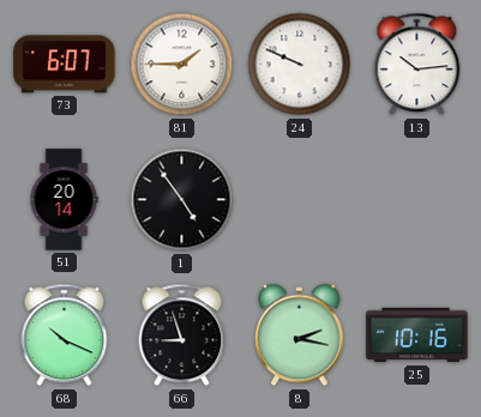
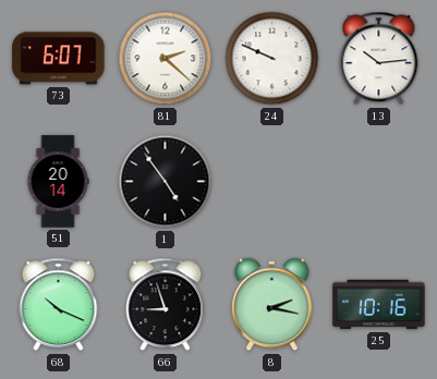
81: 1:45 -> 2:22 (166, 59)
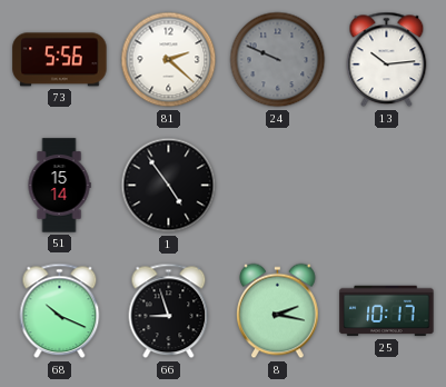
73: 6:07 -> 5:56 (60, 60)
24 dial: white -> grey (278, 60)
51: 20:14 -> 15:14 (59, 186)
25: 10:16 -> 10:17 (387, 311)
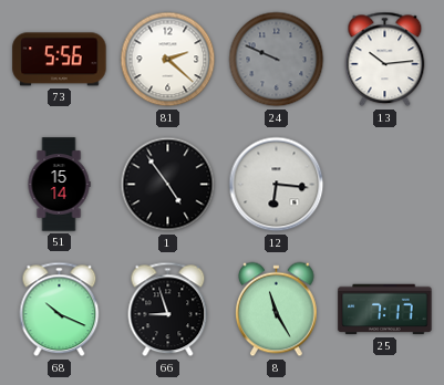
12: none -> 6:16 (277, 185)
8: 2:17 -> 11:25 (277, 310)
25: 10:17 -> 7:17 (385, 310)
